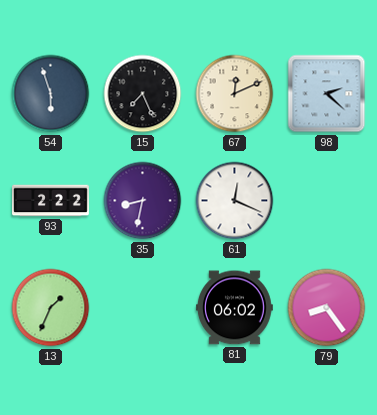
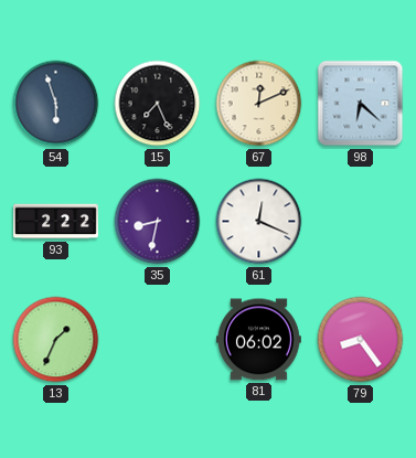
98: 2:22 -> 6:22 (361, 104)
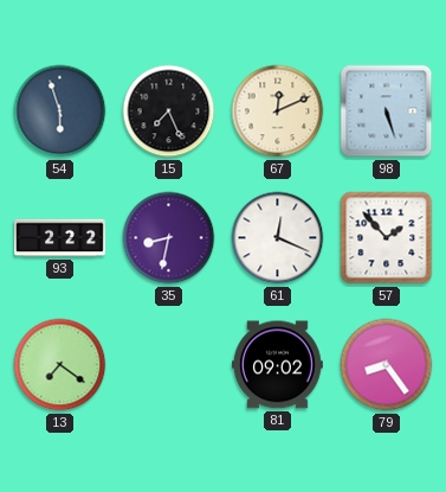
98: 6:22 -> 5:27 (387, 111)
57: none -> 1:53 (387, 238)
13: 1:34 -> 7:21 (60, 365)
81: 06:02 -> 09:02 (277, 365)
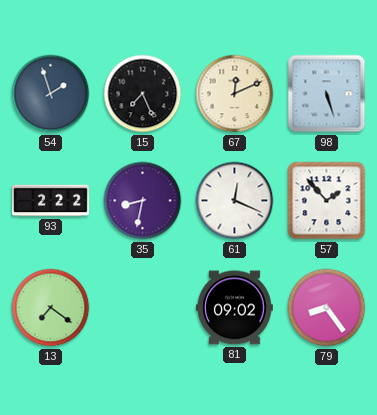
54: 5:57 -> 1:57 (51, 94)
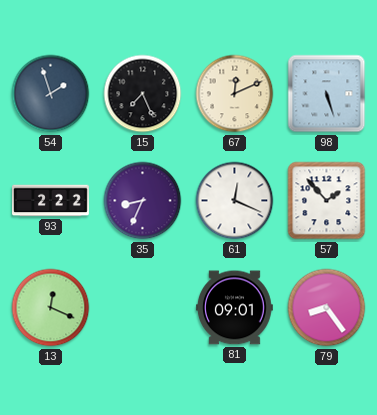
35: 8:32 -> 8:34 (143, 201)
13: 7:21 -> 12:19 (51, 308)
81: 09:02 -> 09:01 (234, 308)
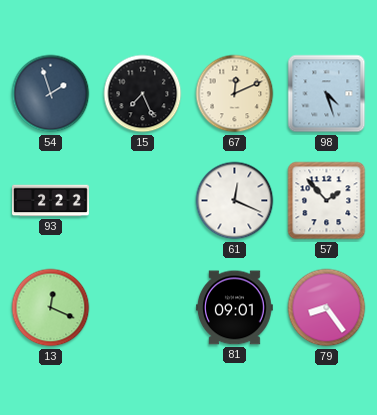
98: 5:27 -> 4:27 (327, 94)
35: 8:34 -> none (143, 201)
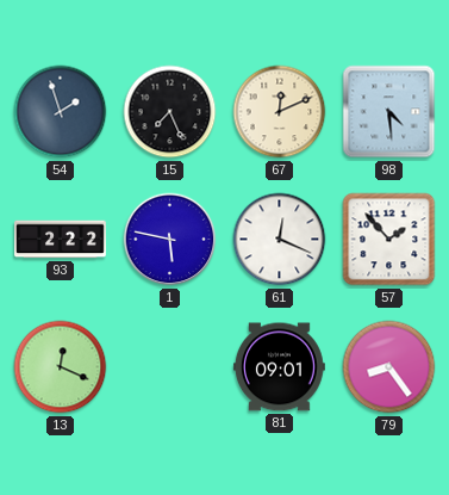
98: 4:27 -> 4:29 (389, 112)
1: none -> 5:47 (170, 240)
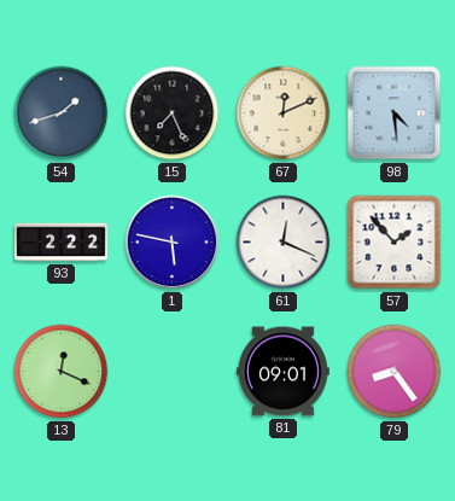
54: 1:57 -> 1:42 (62, 113)
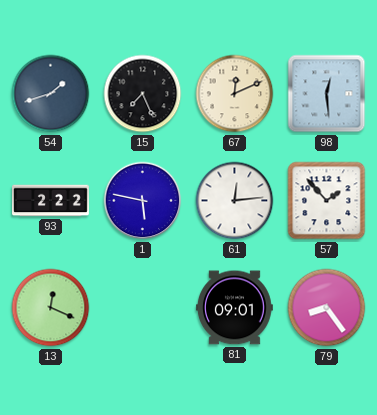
98: 4:29 -> 12:29 (327, 94)
61: 12:19 -> 12:14 (235, 201)
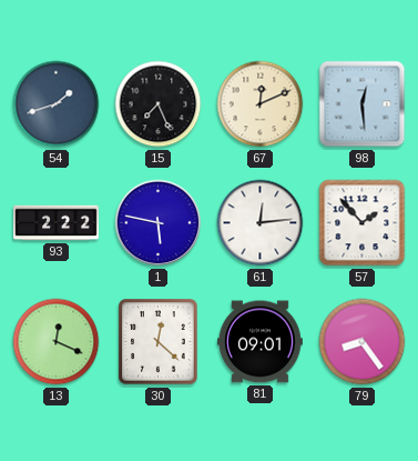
30: none -> 12:22 (159, 342)
